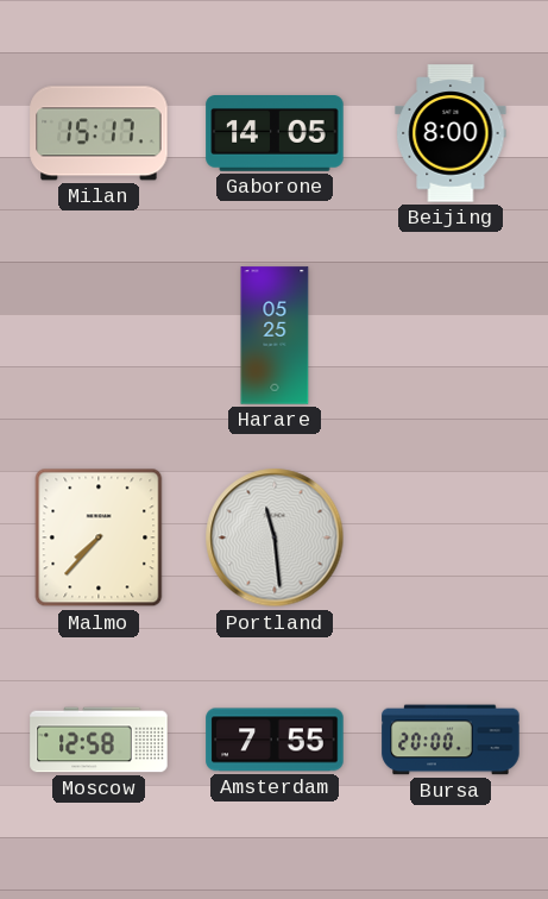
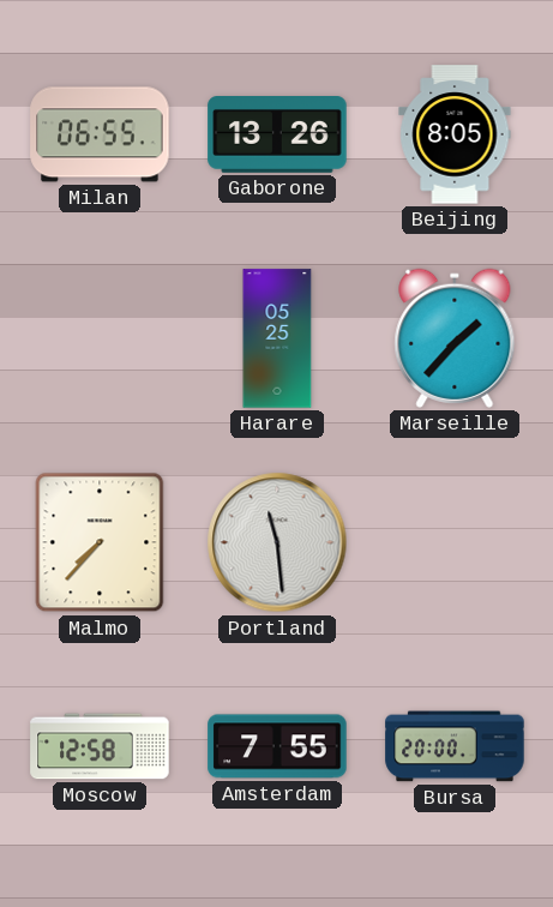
Milan: 15:17 -> 06:55 (100, 134)
Gaborone: 14:05 -> 13:26 (277, 136)
Beijing: 8:00 -> 8:05 (455, 134)
Marseille: none -> 1:37 (455, 338)
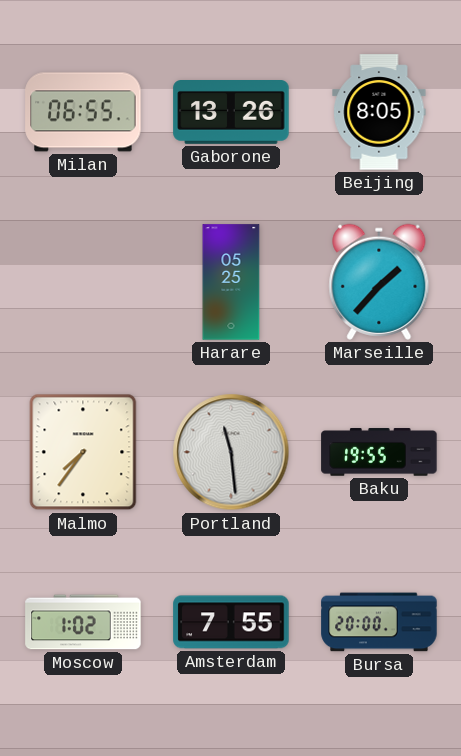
Malmo: 7:37 -> 7:36 (83, 452)
Baku: none -> 19:55 (379, 452)
Moscow: 12:58 -> 1:02 (83, 622)
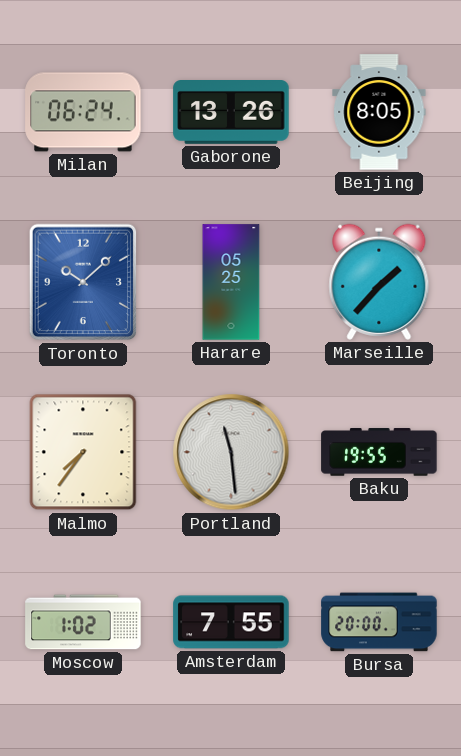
Milan: 06:55 -> 06:24 (83, 112)
Toronto: none -> 10:08 (83, 282)
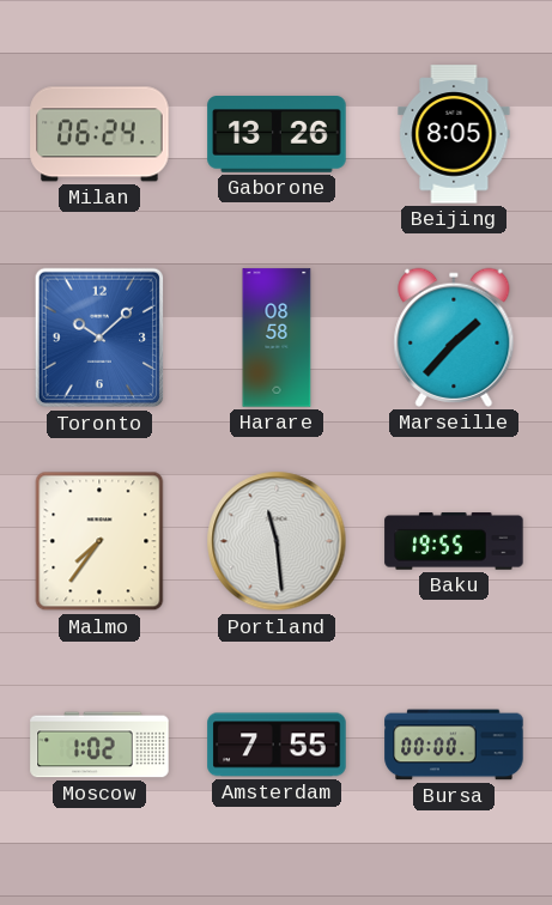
Harare: 05:25 -> 08:58 (277, 338)
Bursa: 20:00 -> 00:00 (454, 745)
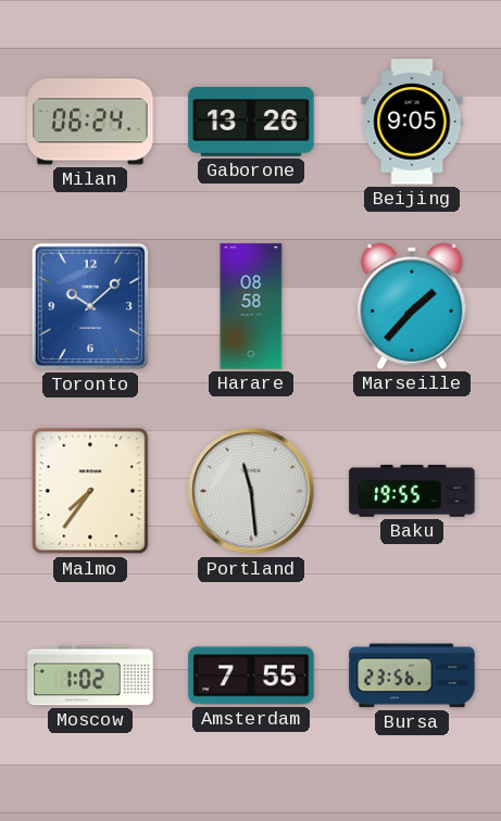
Beijing: 8:05 -> 9:05 (412, 122)
Bursa: 00:00 -> 23:56 (412, 675)
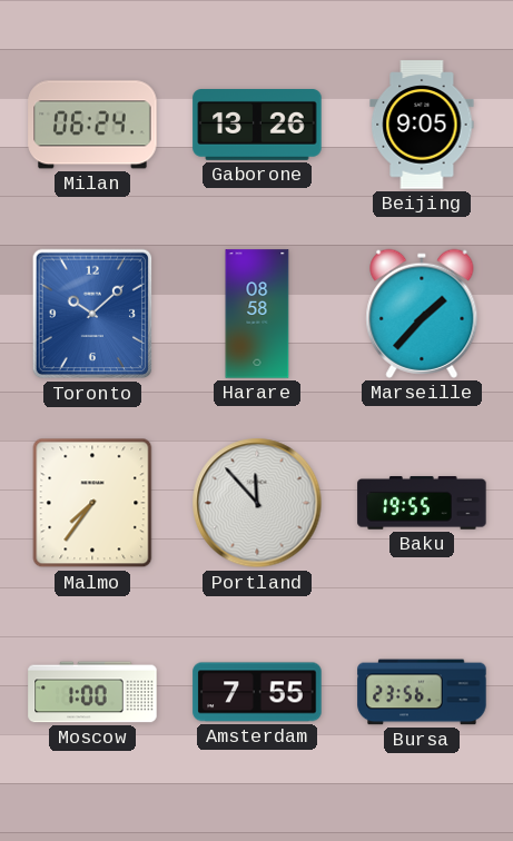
Portland: 11:29 -> 11:53 (257, 503)
Moscow: 1:02 -> 1:00 (92, 692)
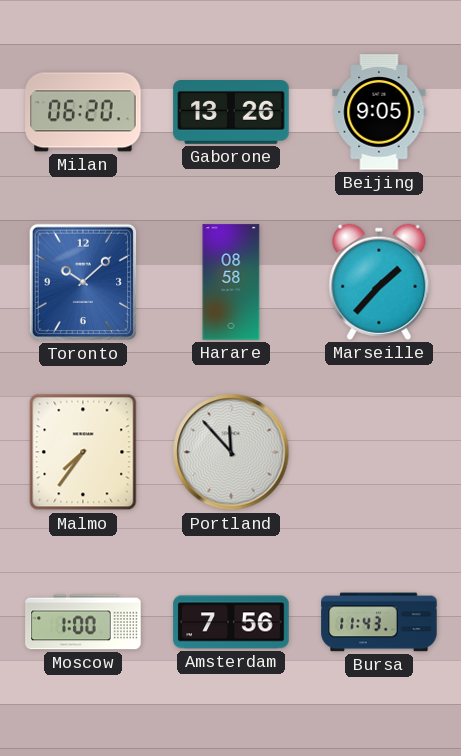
Milan: 06:24 -> 06:20 (83, 112)
Baku: 19:55 -> none (422, 503)
Amsterdam: 7:55 -> 7:56 (231, 622)
Bursa: 23:56 -> 11:43 (379, 622)
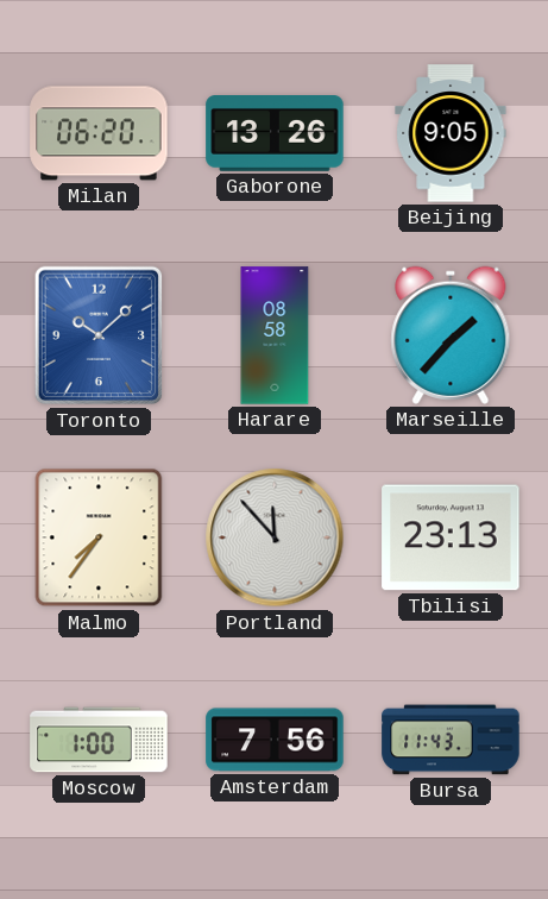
Tbilisi: none -> 23:13 (451, 537)
